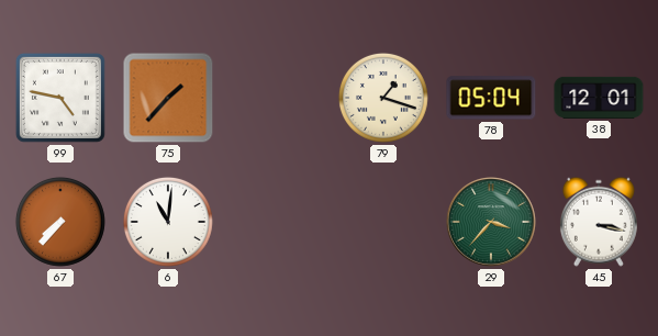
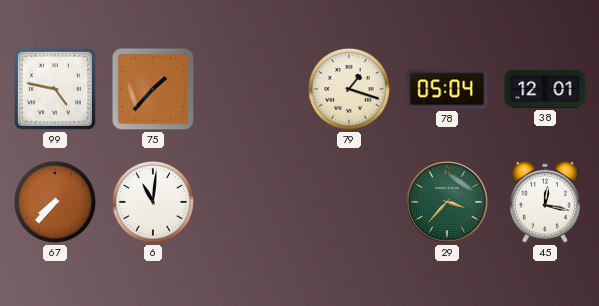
45: 3:17 -> 12:17 (545, 202)
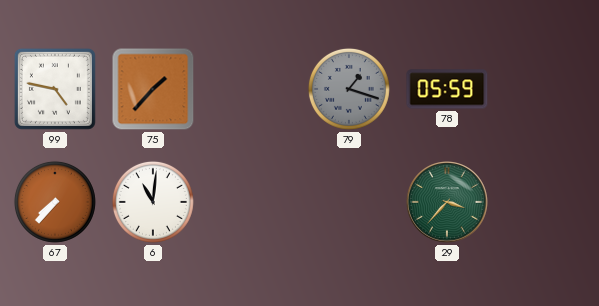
79 dial: cream -> grey (349, 89)
78: 05:04 -> 05:59 (447, 89)
38: 12:01 -> none (545, 89)
45: 12:17 -> none (545, 202)
